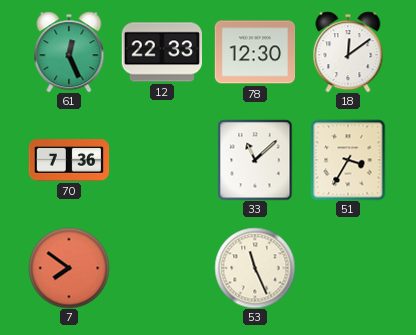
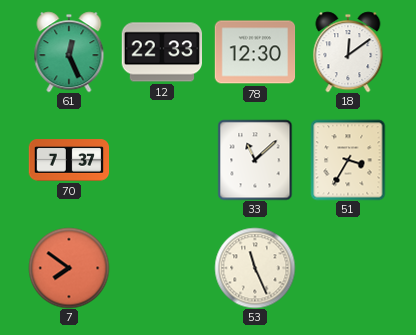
70: 7:36 -> 7:37 (69, 160)
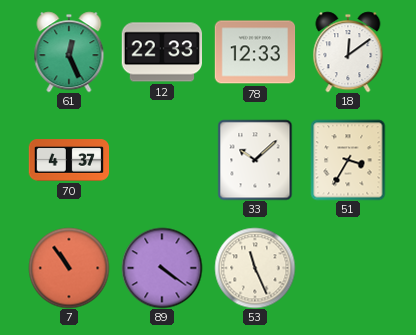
78: 12:30 -> 12:33 (255, 52)
70: 7:37 -> 4:37 (69, 160)
33: 11:08 -> 10:08 (255, 160)
7: 7:51 -> 10:54 (69, 268)
89: none -> 4:21 (162, 268)
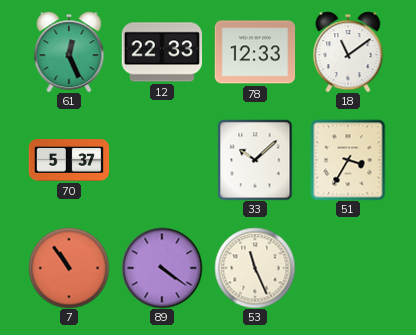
18: 12:09 -> 11:09 (348, 52)
70: 4:37 -> 5:37 (69, 160)
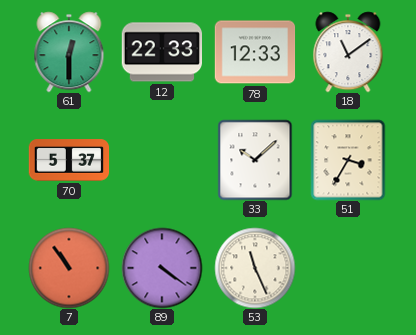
61: 12:26 -> 12:30 (69, 52)
